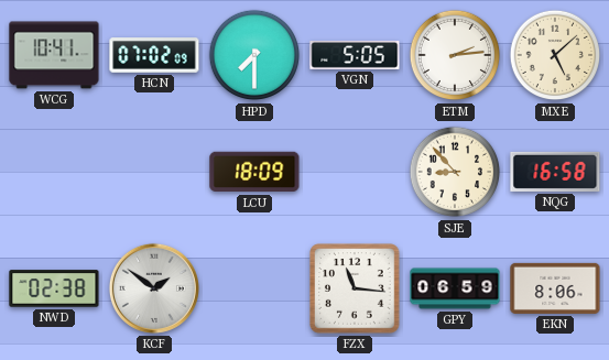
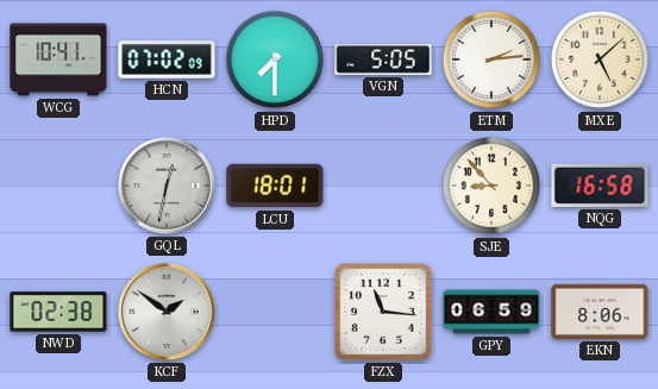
GQL: none -> 12:32 (167, 186)
LCU: 18:09 -> 18:01 (275, 186)
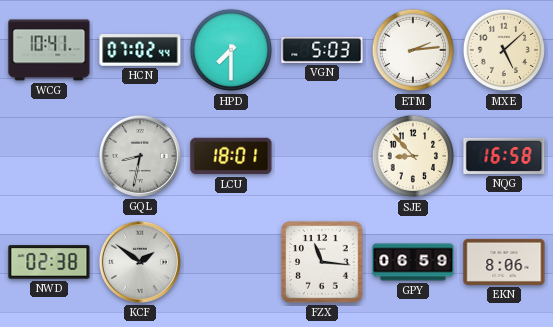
HCN: 07:02:09 -> 07:02:44 (140, 50)
VGN: 5:05 -> 5:03 (322, 50)
GQL: 12:32 -> 8:32 (140, 156)
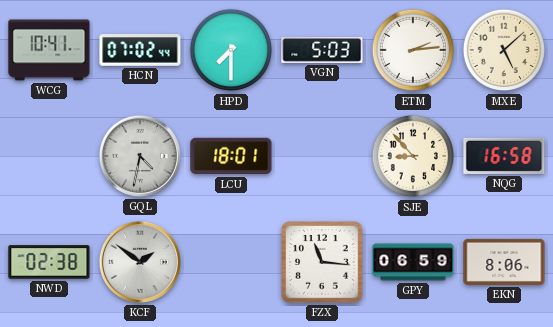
GQL: 8:32 -> 4:32 (140, 156)
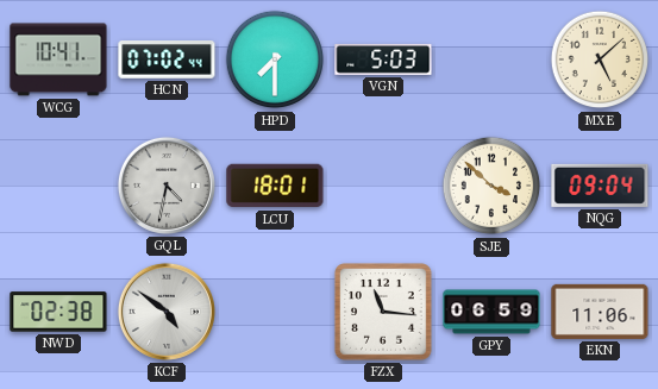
ETM: 2:14 -> none (413, 50)
SJE: 8:53 -> 3:52 (491, 186)
NQG: 16:58 -> 09:04 (600, 186)
KCF: 1:51 -> 4:51 (167, 312)
EKN: 8:06 -> 11:06 (600, 312)
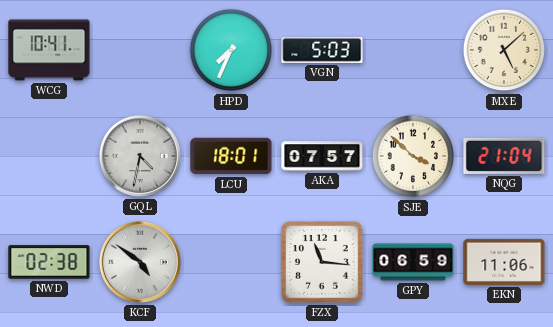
HCN: 07:02 -> none (167, 59)
HPD: 7:30 -> 7:34 (231, 50)
AKA: none -> 07:57 (322, 156)
NQG: 09:04 -> 21:04 (504, 156)
